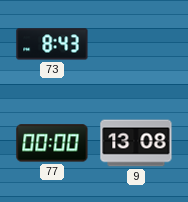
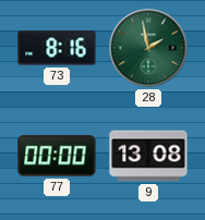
73: 8:43 -> 8:16 (57, 48)
28: none -> 1:58 (148, 48)
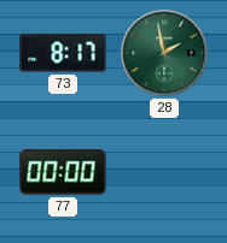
73: 8:16 -> 8:17 (63, 53)
9: 13:08 -> none (148, 156)
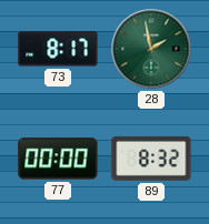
89: none -> 8:32 (151, 159)
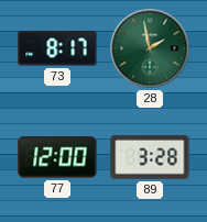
77: 00:00 -> 12:00 (57, 157)
89: 8:32 -> 3:28 (150, 157)
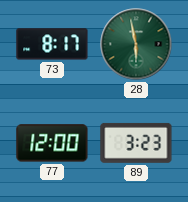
28: 1:58 -> 5:58 (136, 44)
89: 3:28 -> 3:23 (136, 143)
